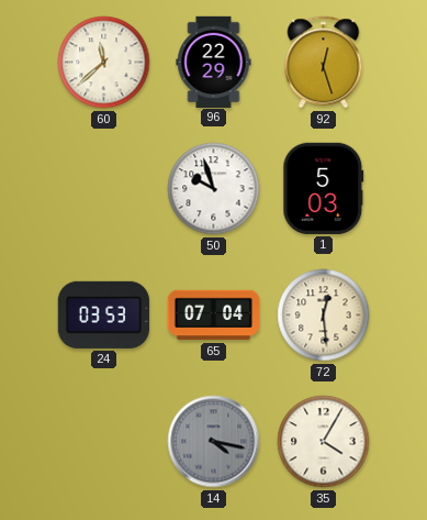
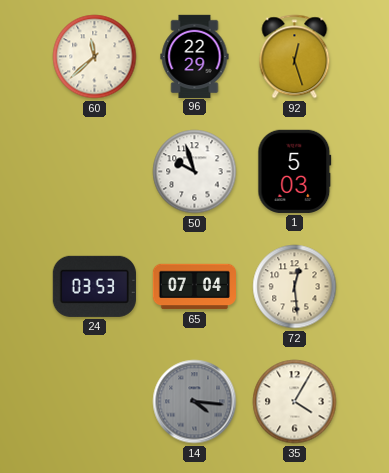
14: 4:17 -> 4:16 (195, 402)
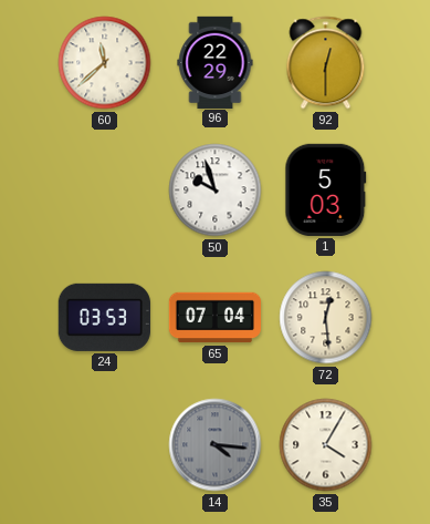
92: 12:27 -> 12:30 (326, 63)
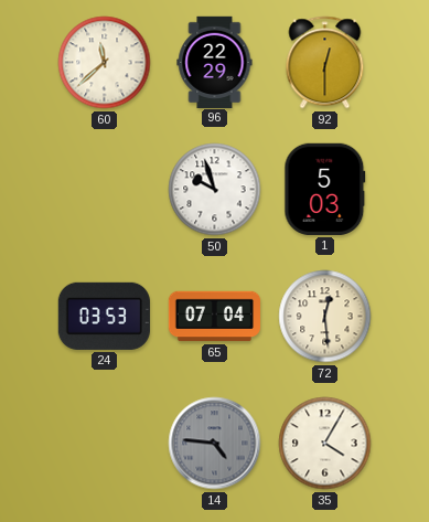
14: 4:16 -> 4:46 (215, 444)
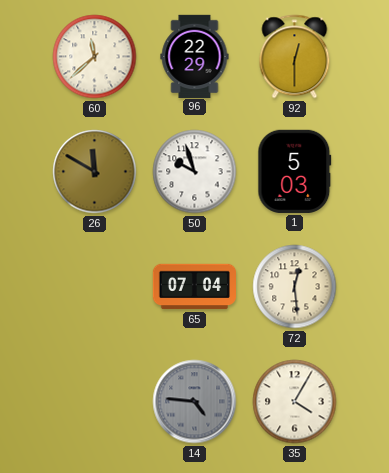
26: none -> 11:50 (95, 172)
24: 03:53 -> none (104, 316)
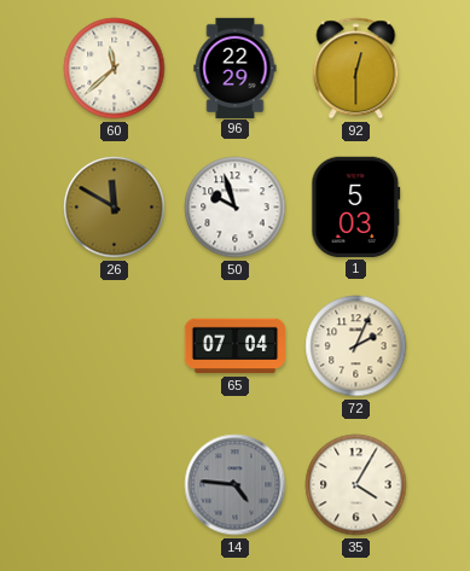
72: 12:29 -> 2:04 (356, 346)
